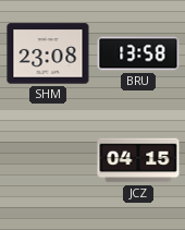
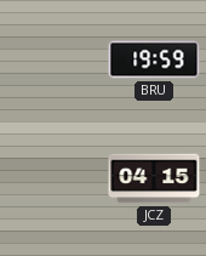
SHM: 23:08 -> none (48, 53)
BRU: 13:58 -> 19:59 (154, 59)
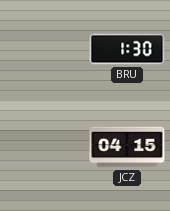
BRU: 19:59 -> 1:30 (127, 49)
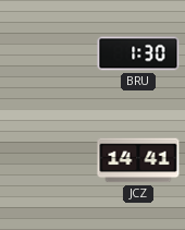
JCZ: 04:15 -> 14:41 (138, 160)
